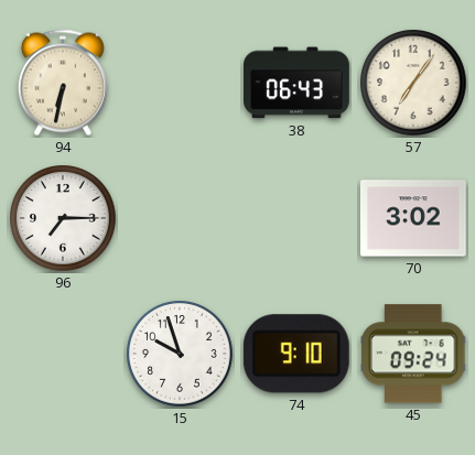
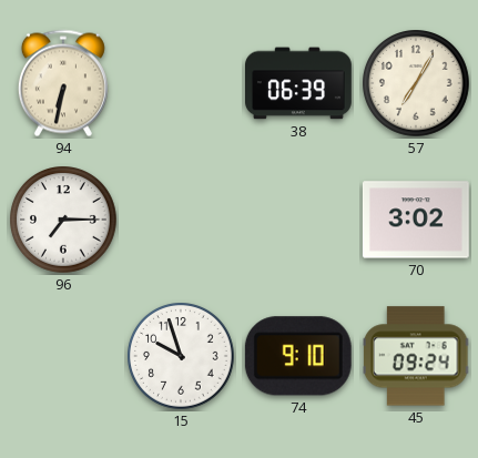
38: 06:43 -> 06:39 (299, 83)
57: 7:06 -> 7:05 (417, 84)
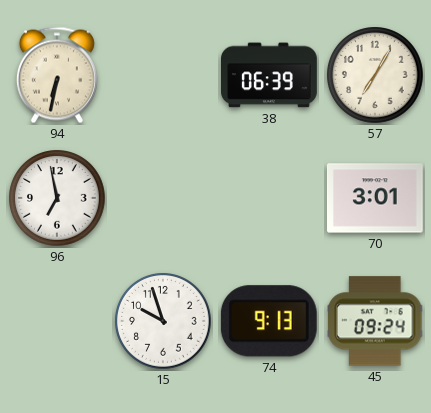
96: 7:15 -> 6:58 (58, 199)
70: 3:02 -> 3:01 (375, 198)
74: 9:10 -> 9:13 (269, 321)
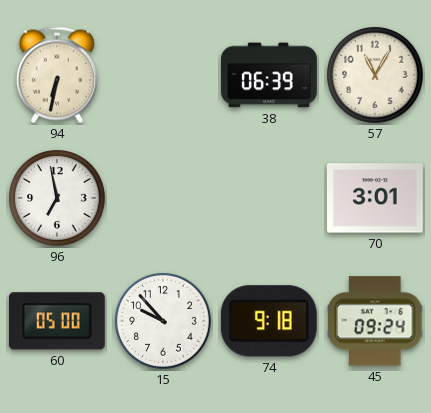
57: 7:05 -> 11:05 (376, 76)
60: none -> 05:00 (57, 321)
15: 9:57 -> 9:53 (164, 322)
74: 9:13 -> 9:18 (269, 321)
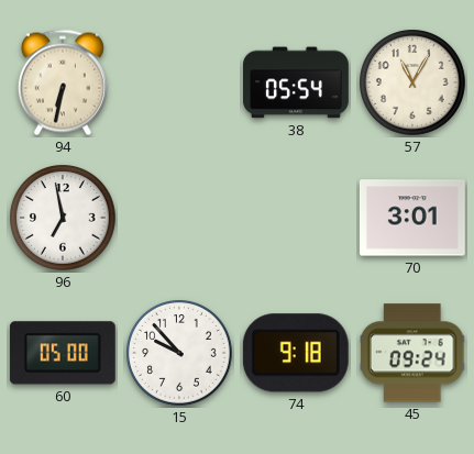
38: 06:39 -> 05:54 (297, 82)
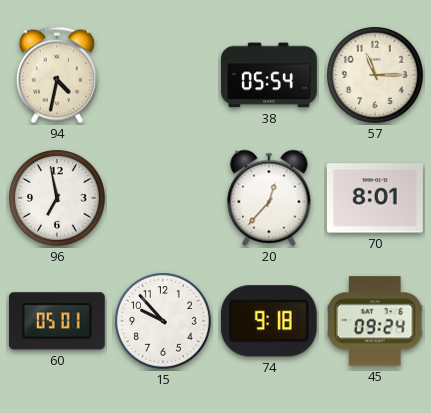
94: 6:32 -> 4:32 (57, 75)
57: 11:05 -> 11:15 (376, 76)
20: none -> 12:37 (269, 198)
70: 3:01 -> 8:01 (375, 198)
60: 05:00 -> 05:01 (57, 321)
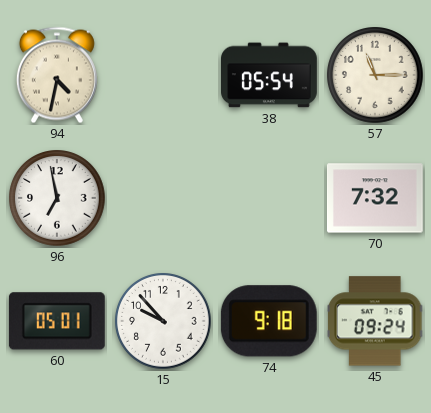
20: 12:37 -> none (269, 198)
70: 8:01 -> 7:32 (375, 198)
